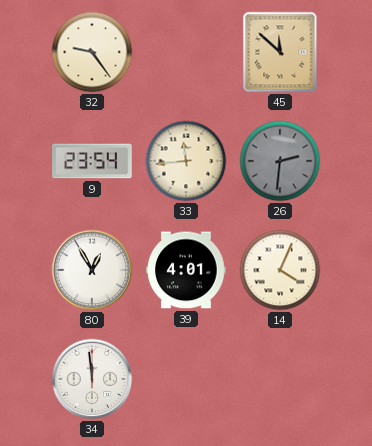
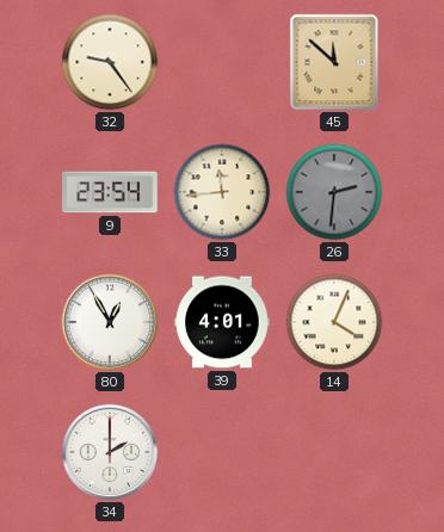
34: 11:59 -> 2:00 (110, 452)
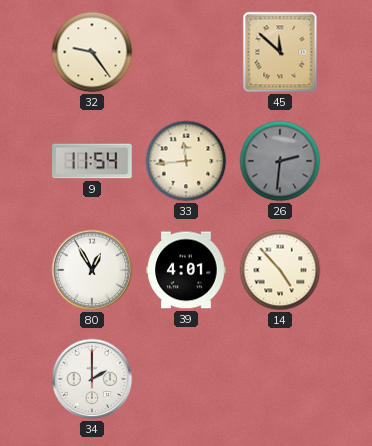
9: 23:54 -> 11:54 (92, 161)
14: 4:04 -> 4:53 (280, 270)
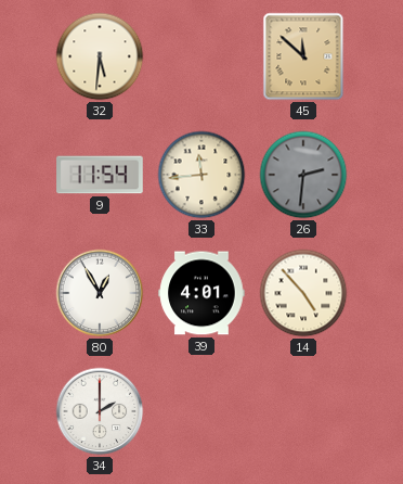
32: 9:24 -> 5:31 (100, 56)
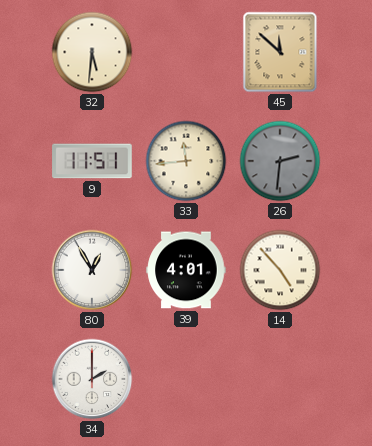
9: 11:54 -> 11:51 (92, 161)
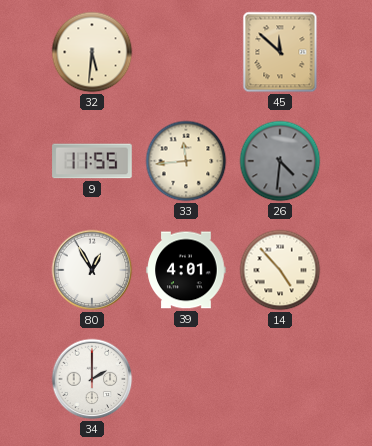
9: 11:51 -> 11:55 (92, 161)
26: 2:31 -> 4:31 (280, 161)
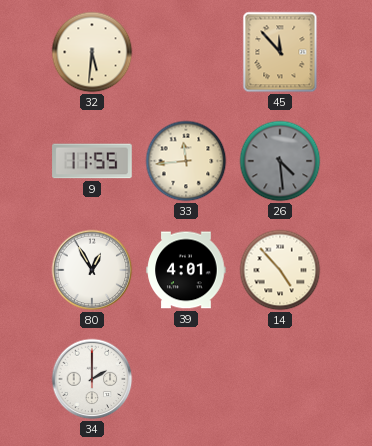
45: 11:52 -> 11:53 (280, 52)
26: 4:31 -> 4:29 (280, 161)
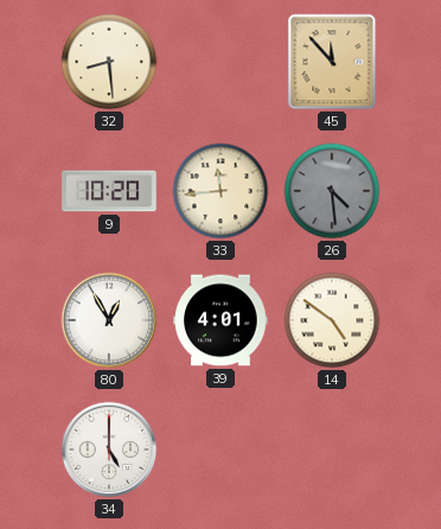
32: 5:31 -> 8:29 (109, 62)
9: 11:55 -> 10:20 (109, 191)
14: 4:53 -> 4:51 (332, 320)
34: 2:00 -> 5:00 (109, 450)
